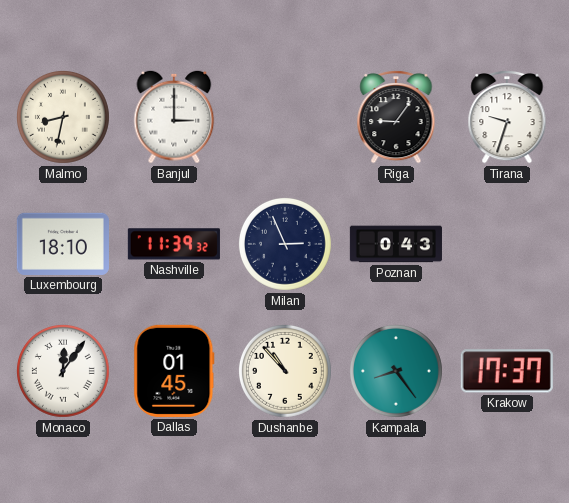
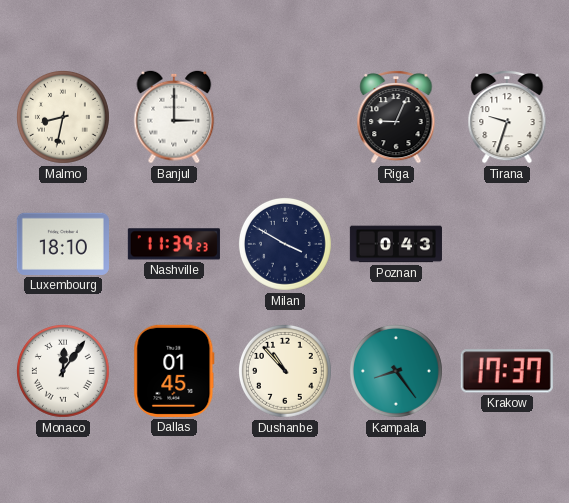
Riga: 9:06 -> 9:04 (396, 117)
Nashville: 11:39:32 -> 11:39:23 (174, 244)
Milan: 2:56 -> 3:50 (285, 244)
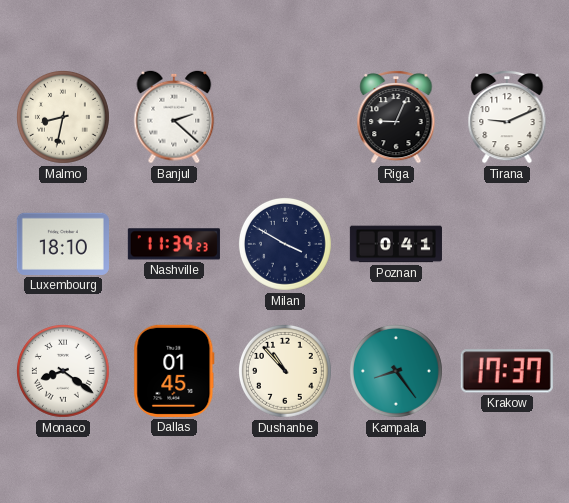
Banjul: 3:00 -> 2:22 (174, 117)
Tirana: 9:33 -> 9:11 (507, 117)
Poznan: 0:43 -> 0:41 (396, 244)
Monaco: 12:06 -> 8:21 (63, 371)
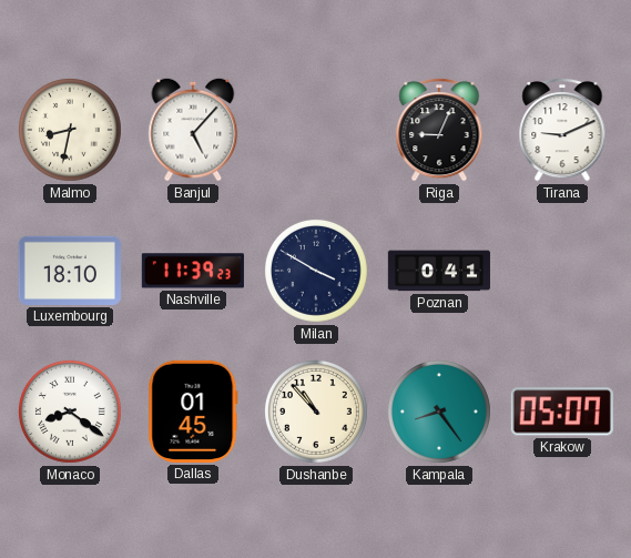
Banjul: 2:22 -> 5:07 (193, 130)
Krakow: 17:37 -> 05:07 (562, 412)
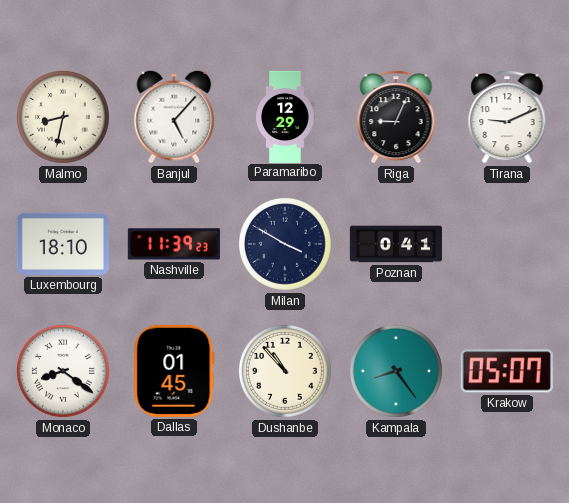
Paramaribo: none -> 12:29 (285, 116)
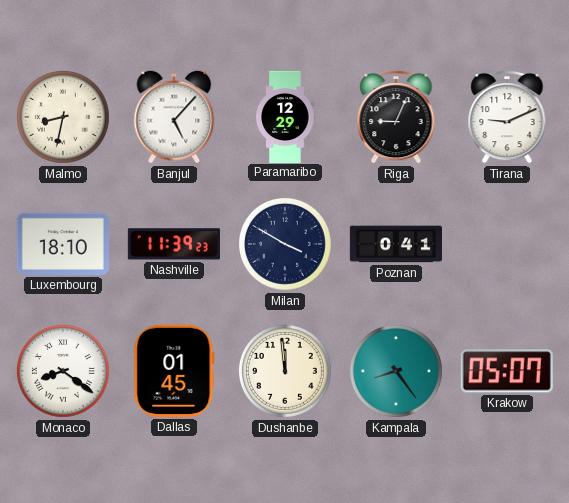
Dushanbe: 10:53 -> 11:59 (285, 371)
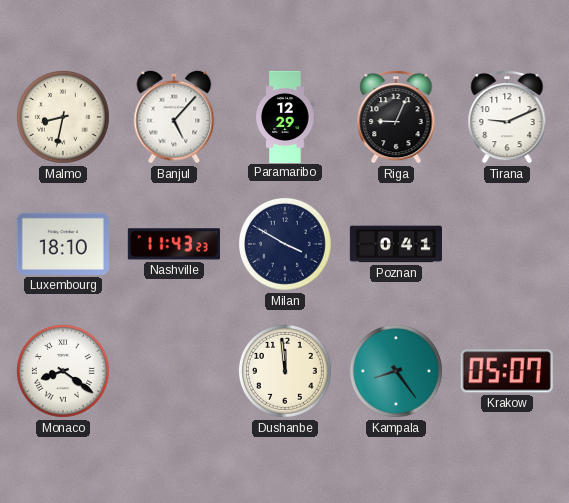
Nashville: 11:39 -> 11:43 (174, 244)
Dallas: 01:45 -> none (174, 371)
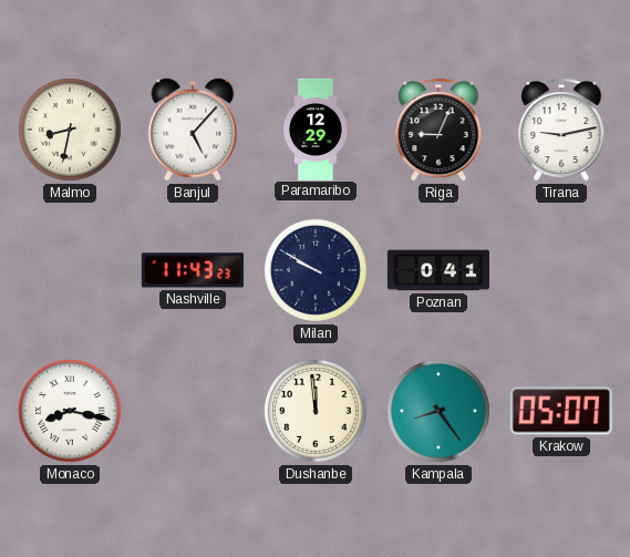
Tirana: 9:11 -> 9:13 (561, 130)
Luxembourg: 18:10 -> none (63, 244)
Milan: 3:50 -> 9:50 (316, 270)
Monaco: 8:21 -> 8:17 (70, 411)
